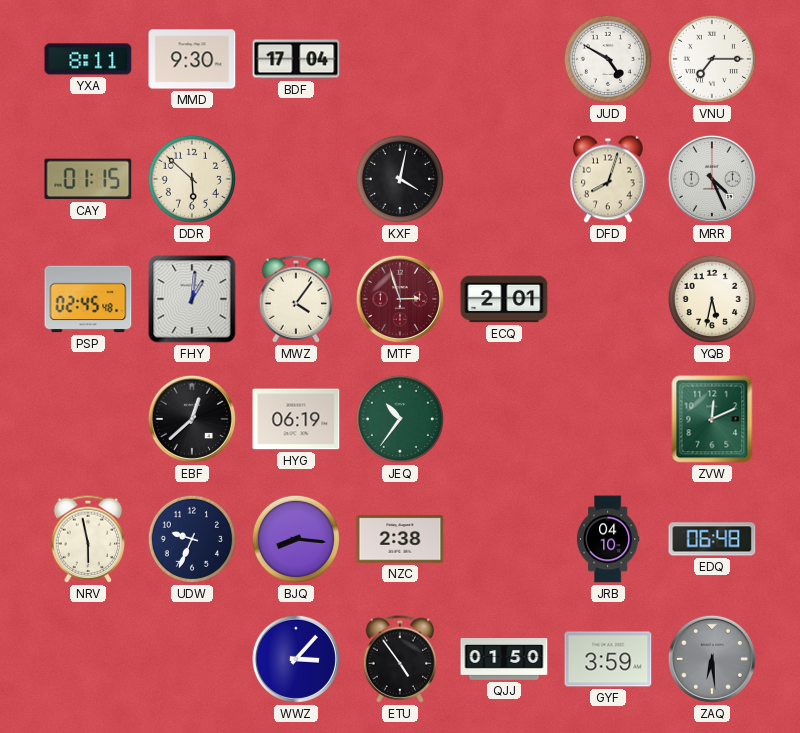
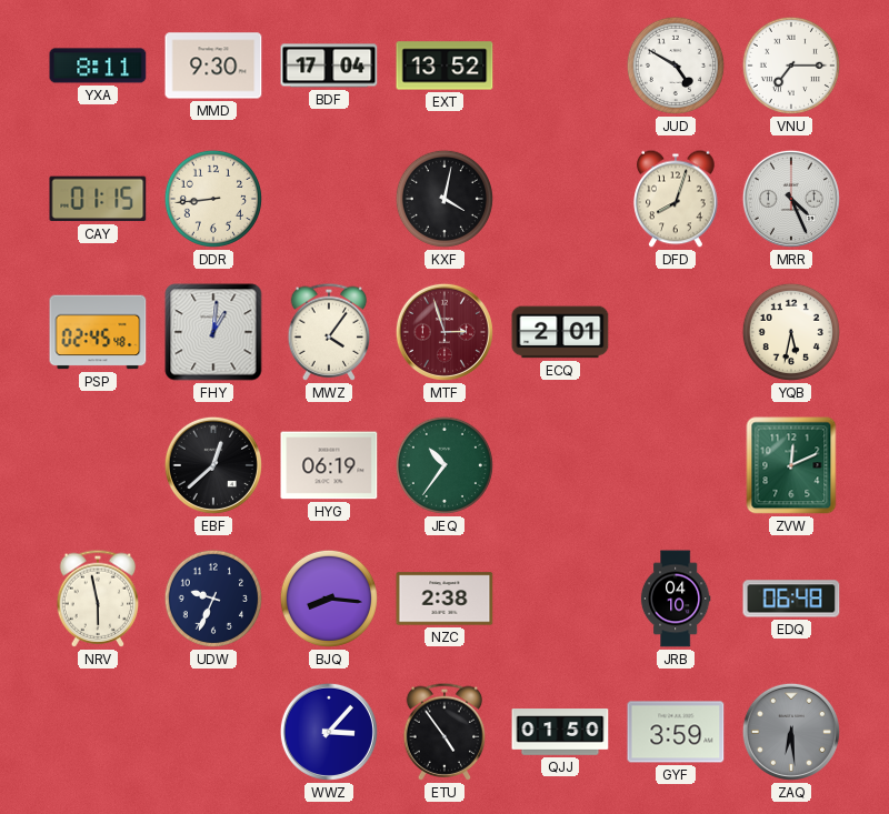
EXT: none -> 13:52 (444, 66)
DDR: 5:52 -> 8:44 (213, 199)
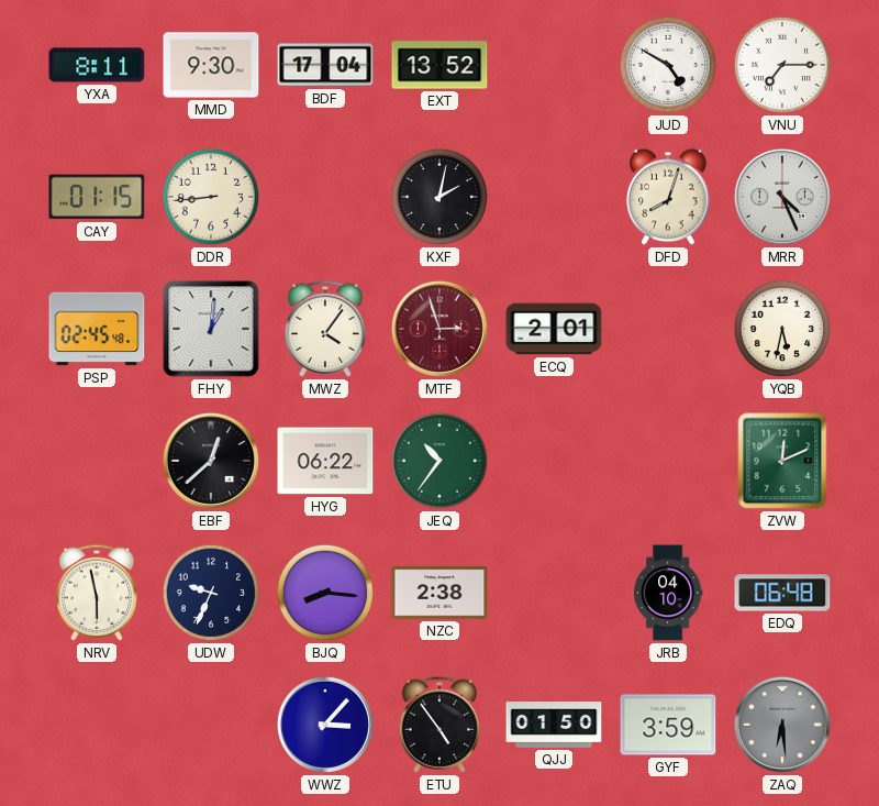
KXF: 4:02 -> 2:02 (439, 197)
HYG: 06:19 -> 06:22 (325, 461)
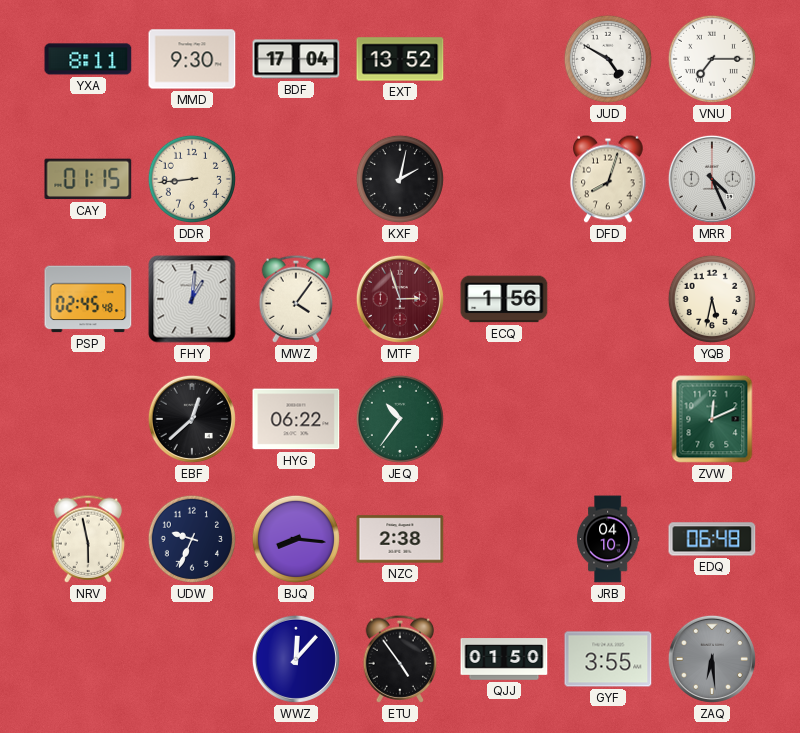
ECQ: 2:01 -> 1:56 (504, 299)
WWZ: 3:07 -> 12:07 (296, 659)
GYF: 3:59 -> 3:55 (608, 659)
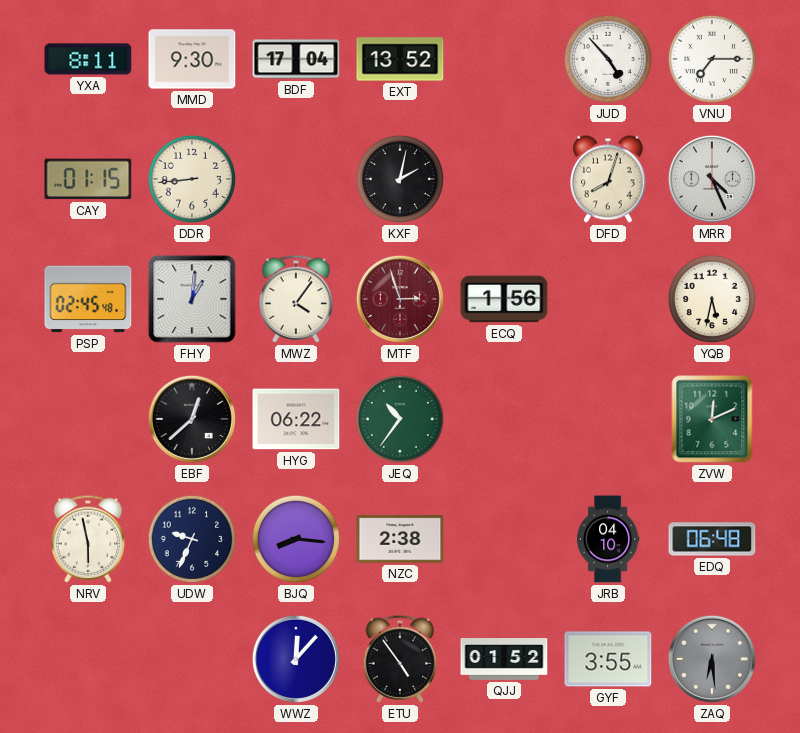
JUD: 4:50 -> 4:53 (608, 59)
QJJ: 01:50 -> 01:52 (504, 659)
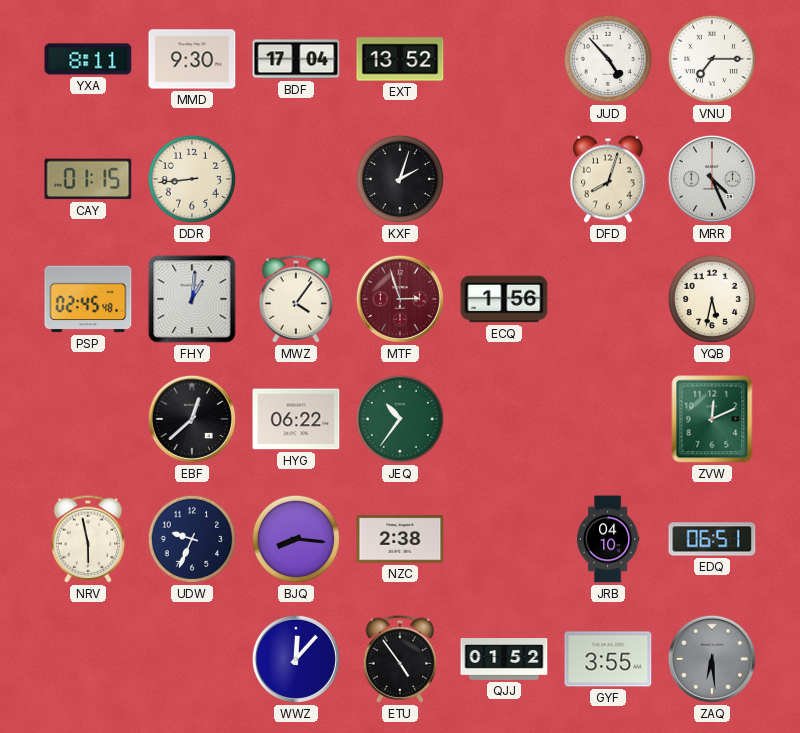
KXF: 2:02 -> 2:03 (400, 179)
EDQ: 06:48 -> 06:51 (712, 539)
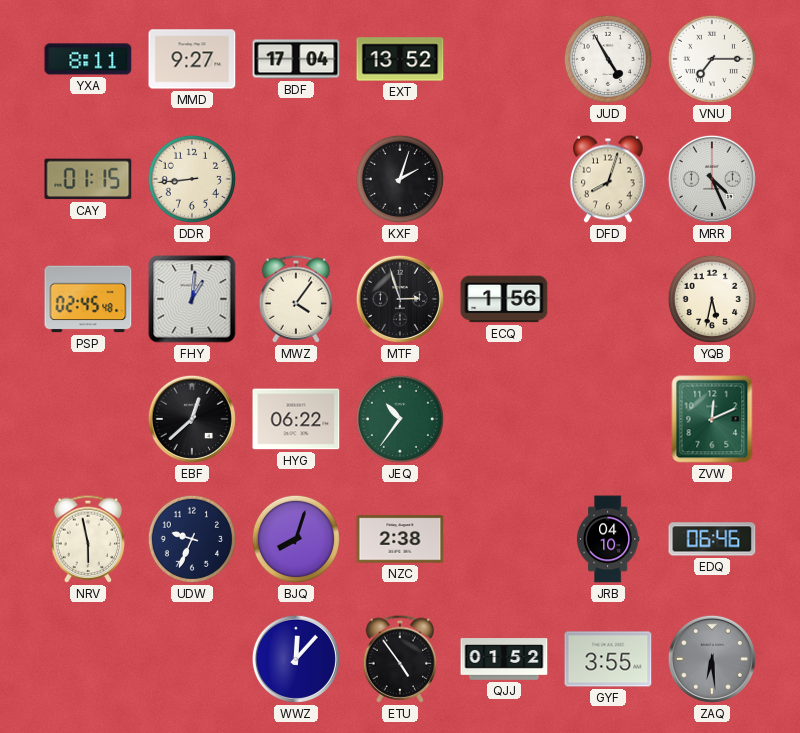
MMD: 9:30 -> 9:27 (192, 59)
JUD: 4:53 -> 4:55 (608, 59)
MTF dial: burgundy -> black (400, 299)
BJQ: 8:16 -> 8:03 (296, 539)
EDQ: 06:51 -> 06:46 (712, 539)
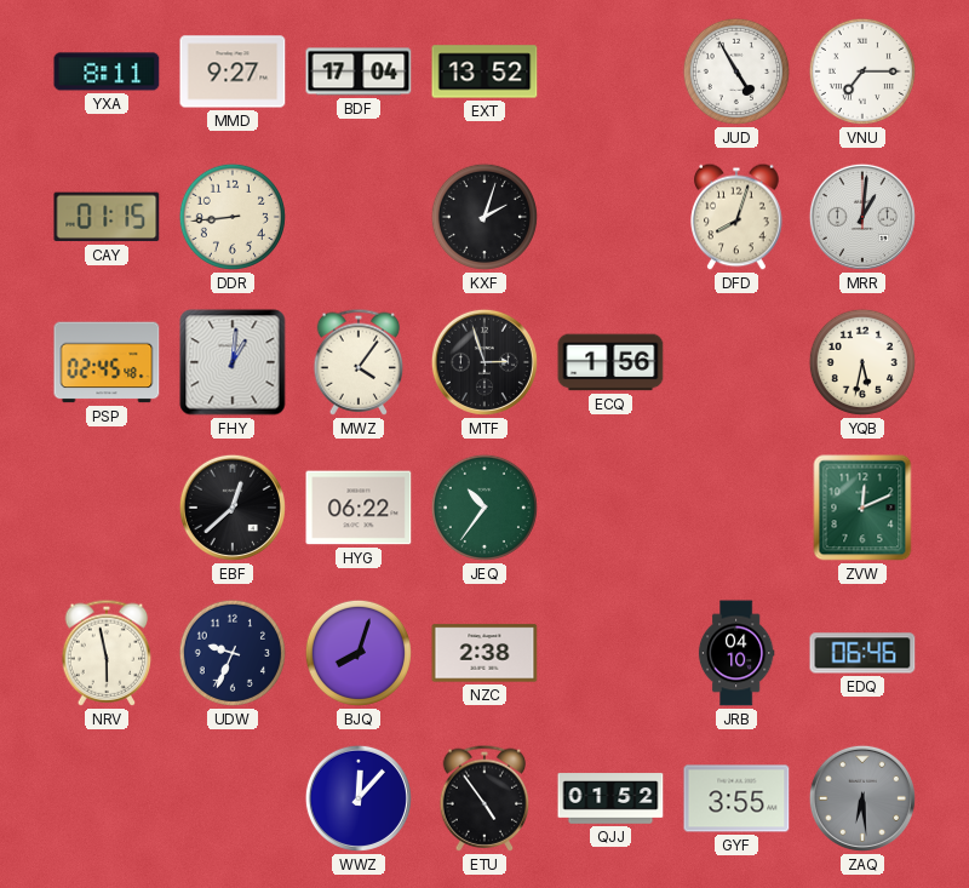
MRR: 4:26 -> 1:01 (862, 217)
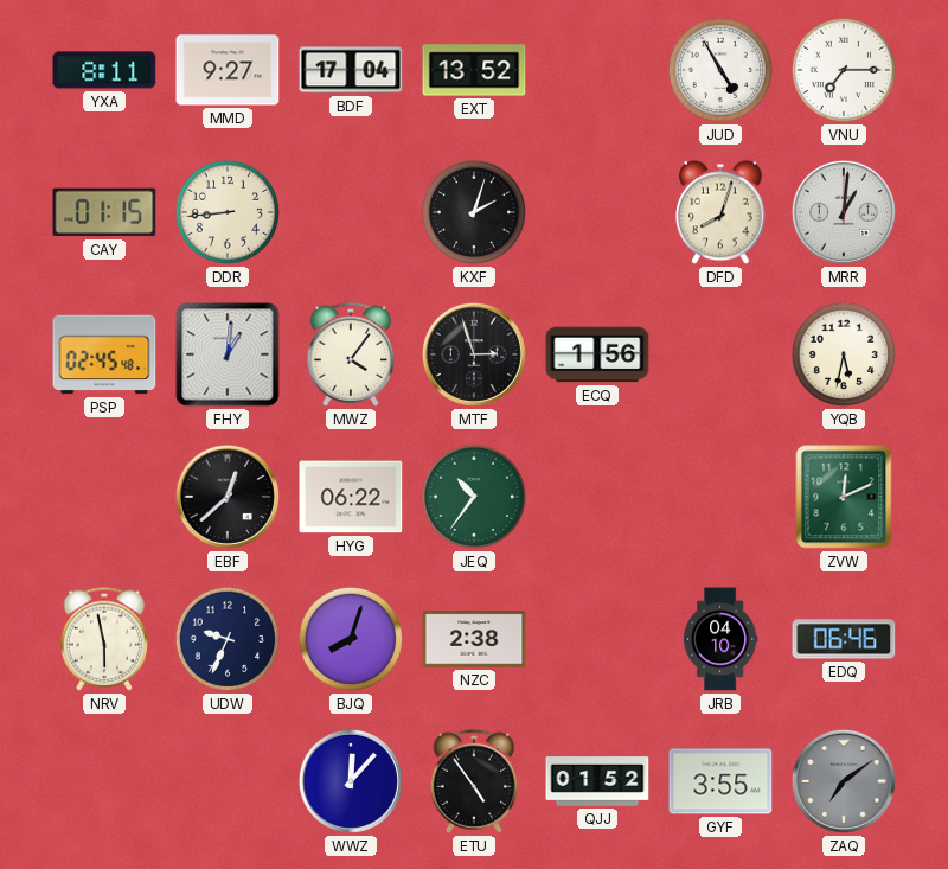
ZAQ: 6:29 -> 7:09 (844, 781)
